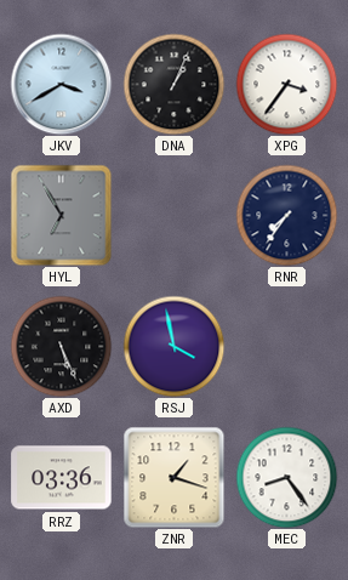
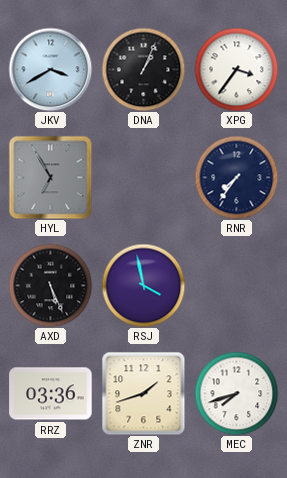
ZNR: 1:18 -> 1:42 (143, 393)
MEC: 8:24 -> 7:42 (236, 393)
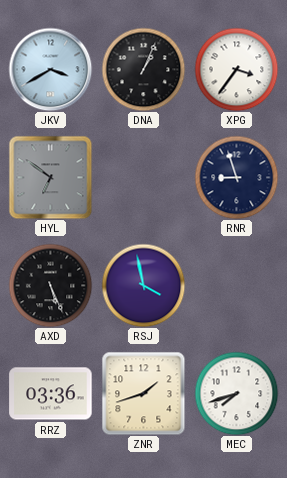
HYL: 6:55 -> 6:51 (50, 177)
RNR: 7:36 -> 8:57 (236, 177)
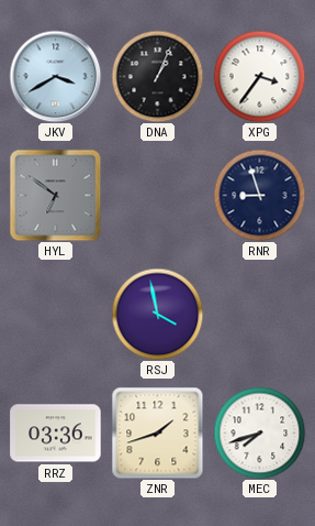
AXD: 5:26 -> none (50, 285)
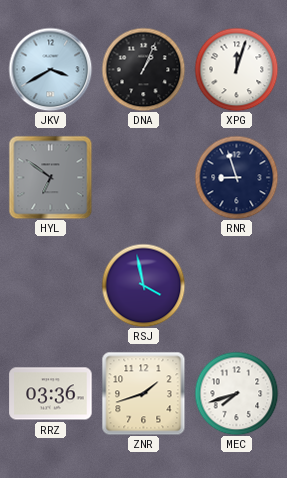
XPG: 3:36 -> 12:03 (236, 69)
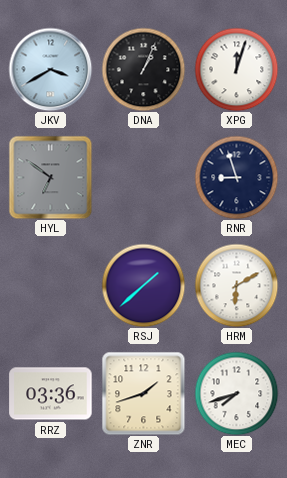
RSJ: 3:58 -> 1:38 (143, 285)
HRM: none -> 6:10 (236, 285)
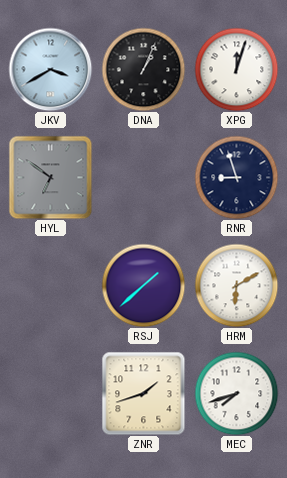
RRZ: 03:36 -> none (51, 394)
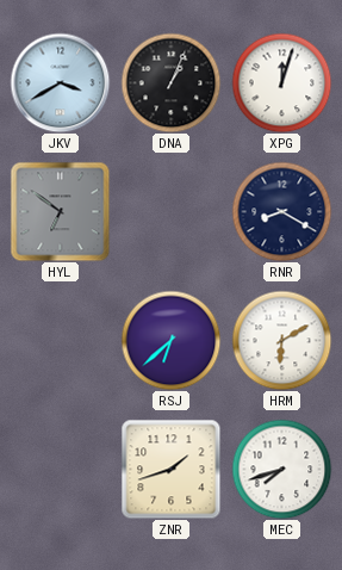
RNR: 8:57 -> 8:20 (281, 211)
RSJ: 1:38 -> 6:38 (170, 340)
